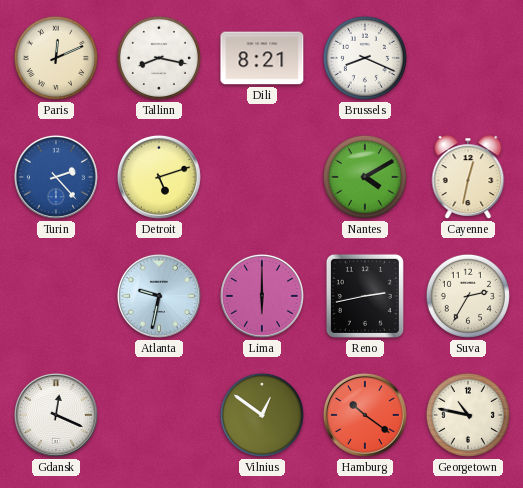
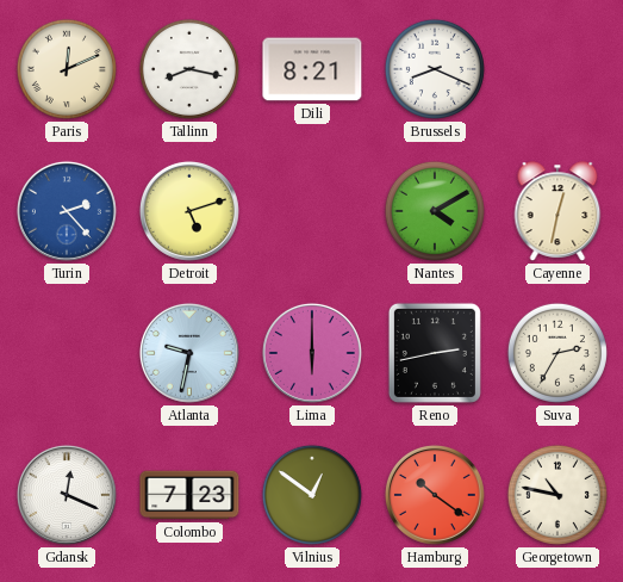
Colombo: none -> 7:23 (189, 495)
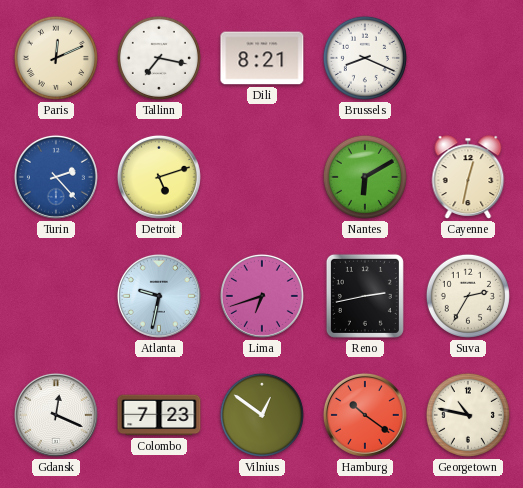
Tallinn: 8:17 -> 7:17 (159, 58)
Nantes: 4:10 -> 6:10 (365, 177)
Lima: 6:00 -> 6:42 (262, 296)
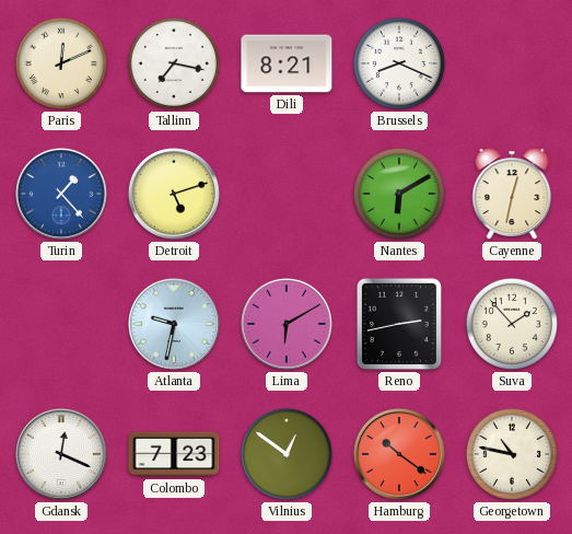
Turin: 2:23 -> 1:23 (61, 194)
Lima: 6:42 -> 6:10 (287, 324)
Suva: 2:35 -> 1:53 (512, 324)
